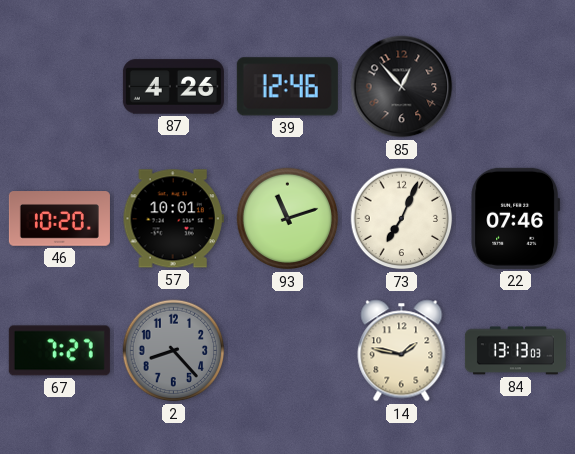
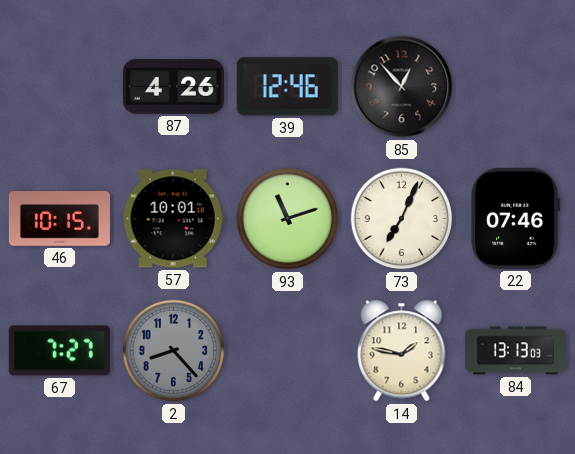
46: 10:20 -> 10:15 (59, 219)
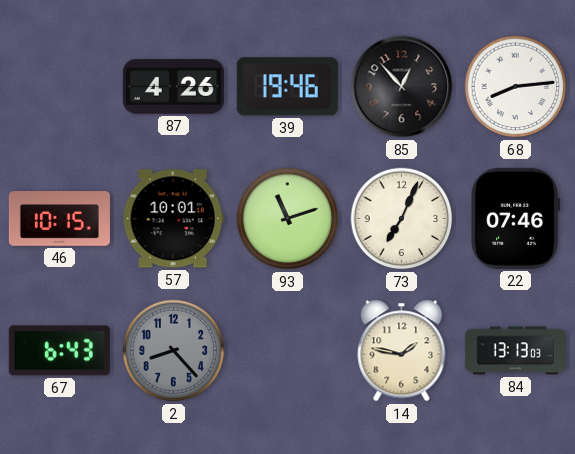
39: 12:46 -> 19:46 (287, 87)
68: none -> 8:14 (516, 87)
67: 7:27 -> 6:43 (59, 351)
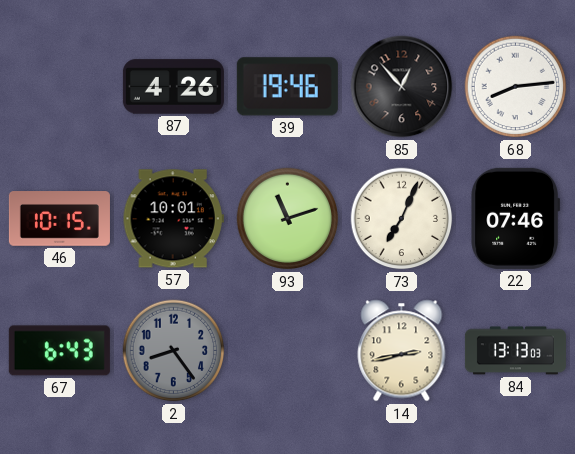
2: 8:23 -> 8:24 (174, 351)
14: 1:47 -> 2:43 (402, 351)
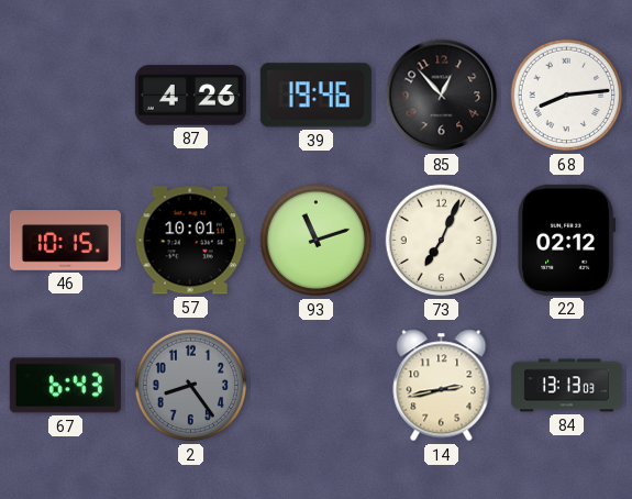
22: 07:46 -> 02:12 (567, 240)
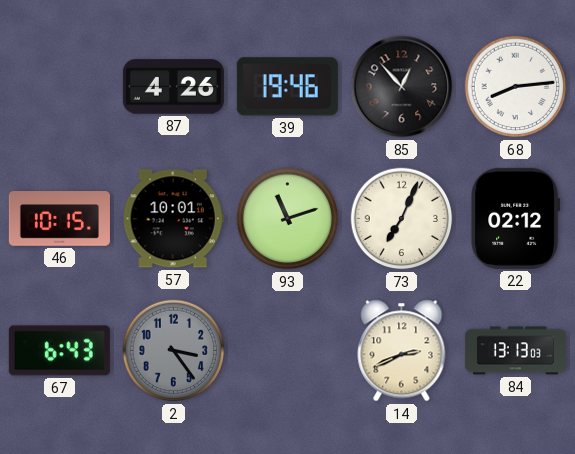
2: 8:24 -> 3:24 (174, 351)
14: 2:43 -> 2:41 (402, 351)
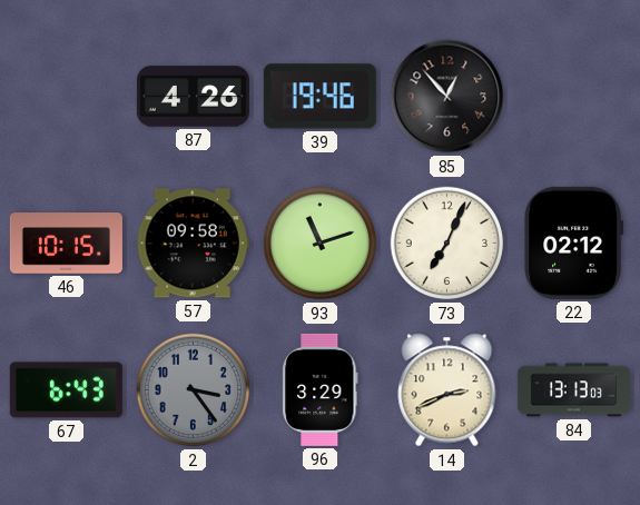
68: 8:14 -> none (516, 87)
57: 10:01 -> 09:58 (193, 244)
96: none -> 3:29 (321, 389)
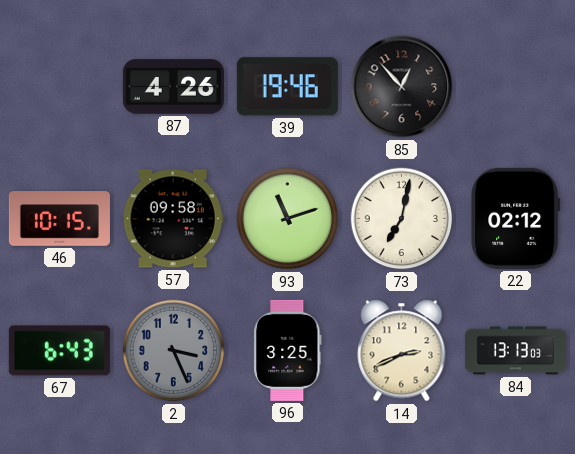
73: 7:04 -> 7:02 (402, 219)
2: 3:24 -> 3:26 (174, 351)
96: 3:29 -> 3:25 (288, 350)
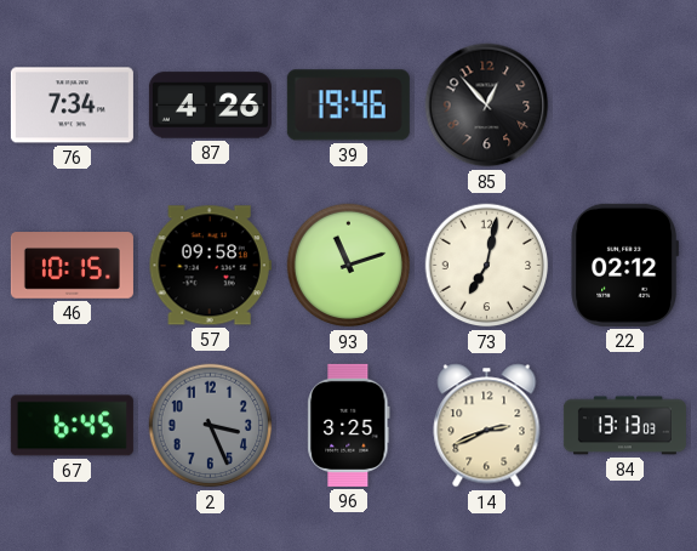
76: none -> 7:34 (72, 106)
67: 6:43 -> 6:45 (72, 426)
